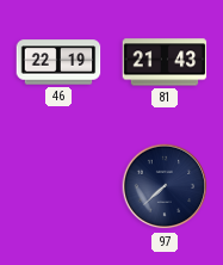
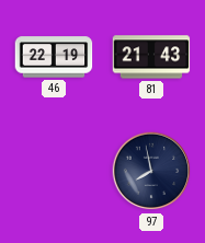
97: 7:38 -> 7:58 (151, 171)
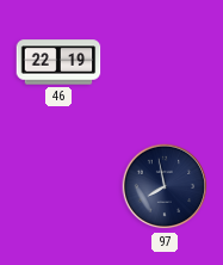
81: 21:43 -> none (151, 57)
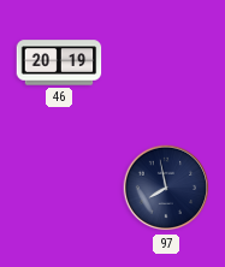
46: 22:19 -> 20:19 (59, 63)
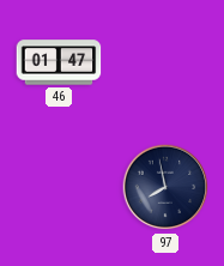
46: 20:19 -> 01:47 (59, 62)
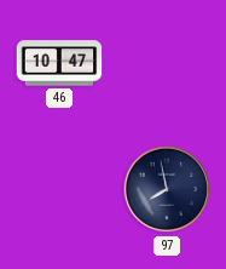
46: 01:47 -> 10:47 (59, 63)
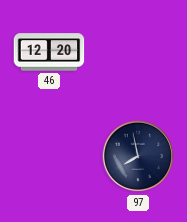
46: 10:47 -> 12:20 (49, 52)
